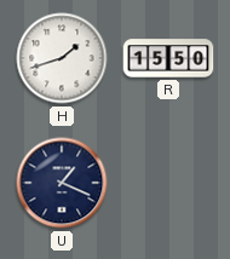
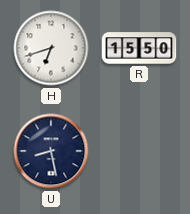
H: 1:42 -> 6:42 (51, 48)
U: 1:19 -> 8:28 (51, 151)
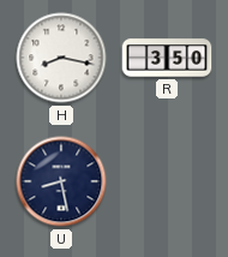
H: 6:42 -> 8:17 (61, 58)
R: 15:50 -> 3:50 (167, 58)
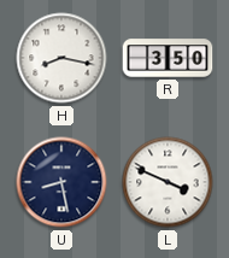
L: none -> 3:49 (168, 182)
